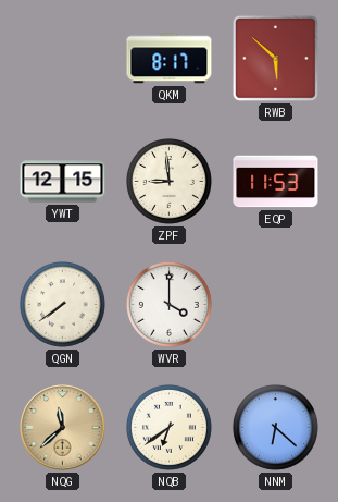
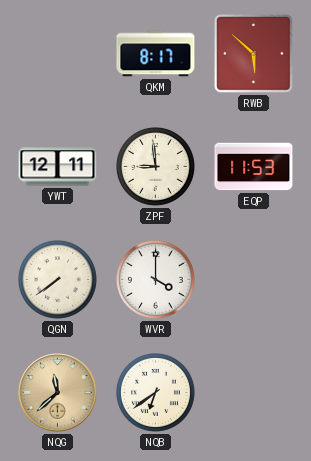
YWT: 12:15 -> 12:11 (58, 167)
NNM: 6:22 -> none (276, 428)
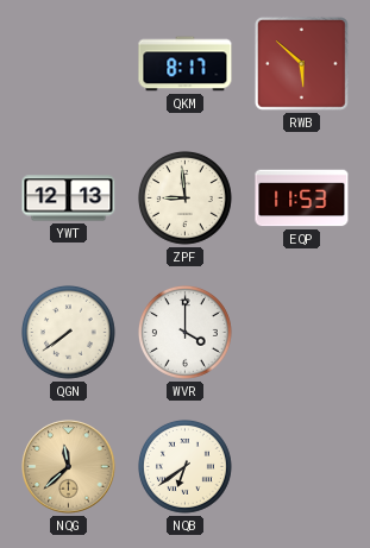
YWT: 12:11 -> 12:13 (69, 199)
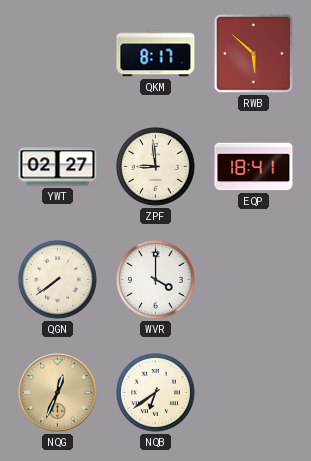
YWT: 12:13 -> 02:27 (58, 167)
EQP: 11:53 -> 18:41 (254, 167)
NQG: 11:38 -> 12:34 (58, 393)
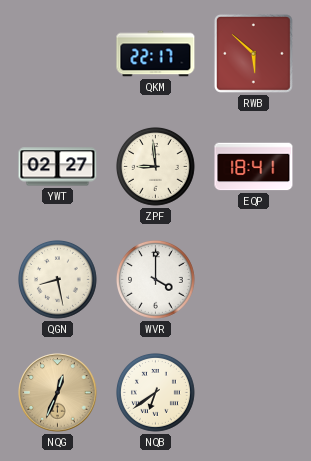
QKM: 8:17 -> 22:17 (156, 54)
QGN: 7:39 -> 8:28 (58, 280)
